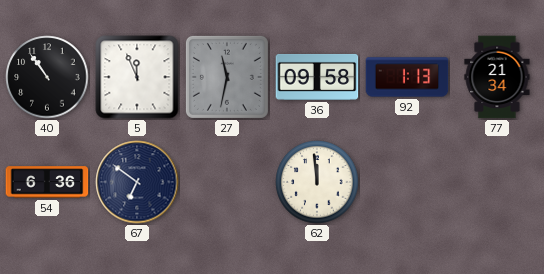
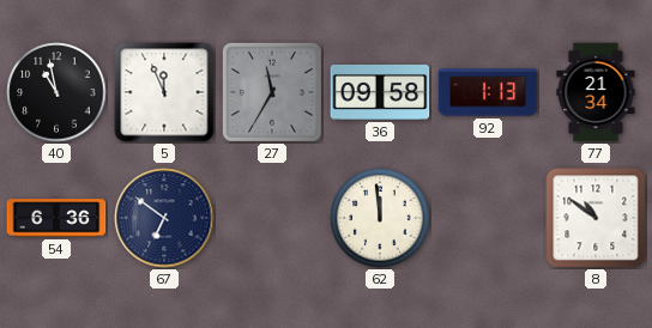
40: 10:54 -> 10:58 (56, 92)
27: 11:32 -> 11:35 (272, 92)
8: none -> 10:51 (596, 218)
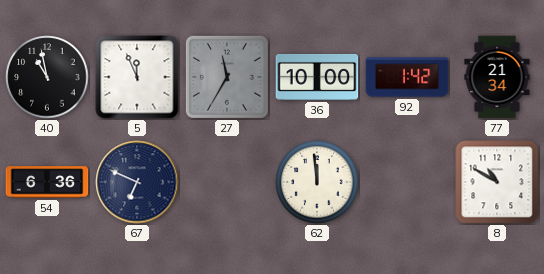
36: 09:58 -> 10:00 (317, 77)
92: 1:13 -> 1:42 (407, 77)
67: 6:51 -> 6:49 (137, 182)
8: 10:51 -> 10:50 (497, 182)
